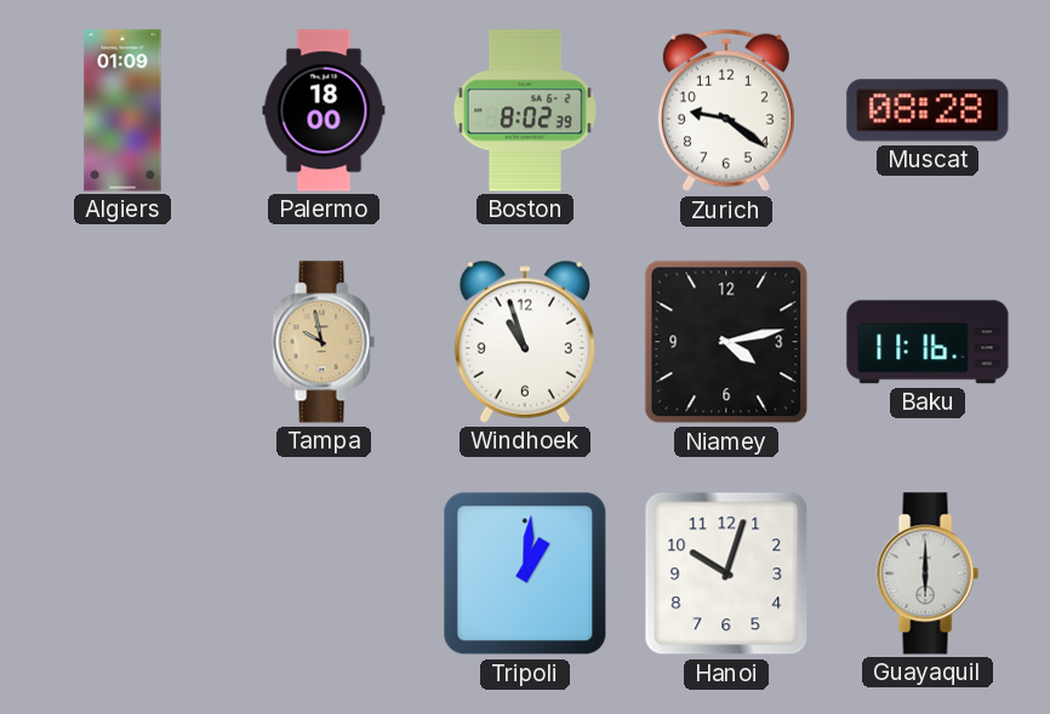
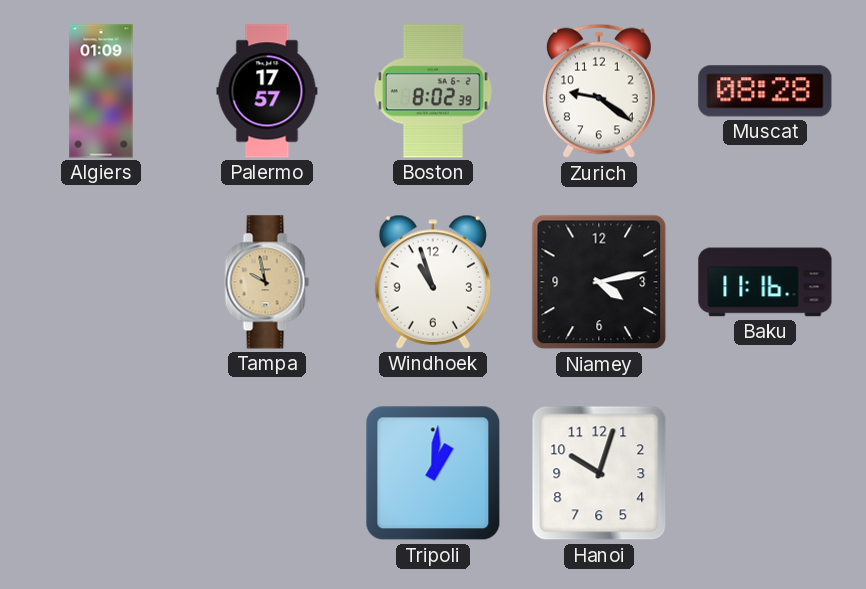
Palermo: 18:00 -> 17:57 (267, 91)
Guayaquil: 6:00 -> none (928, 573)
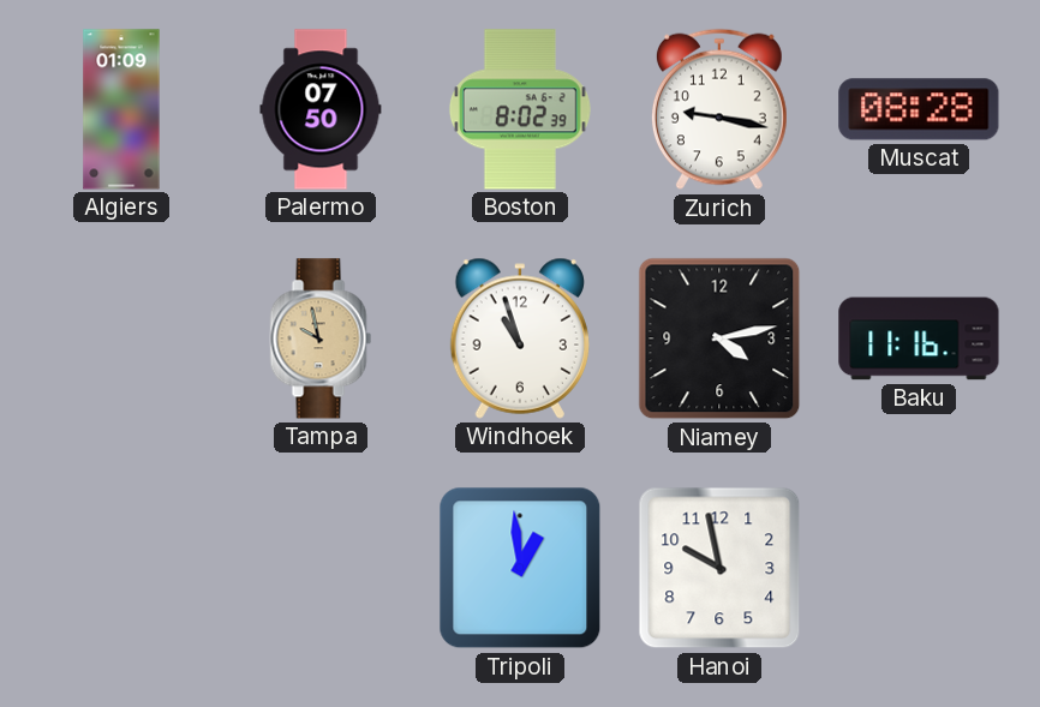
Palermo: 17:57 -> 07:50 (321, 109)
Zurich: 9:21 -> 9:17 (719, 109)
Tripoli: 1:01 -> 12:59 (520, 568)
Hanoi: 10:03 -> 9:58 (719, 568)
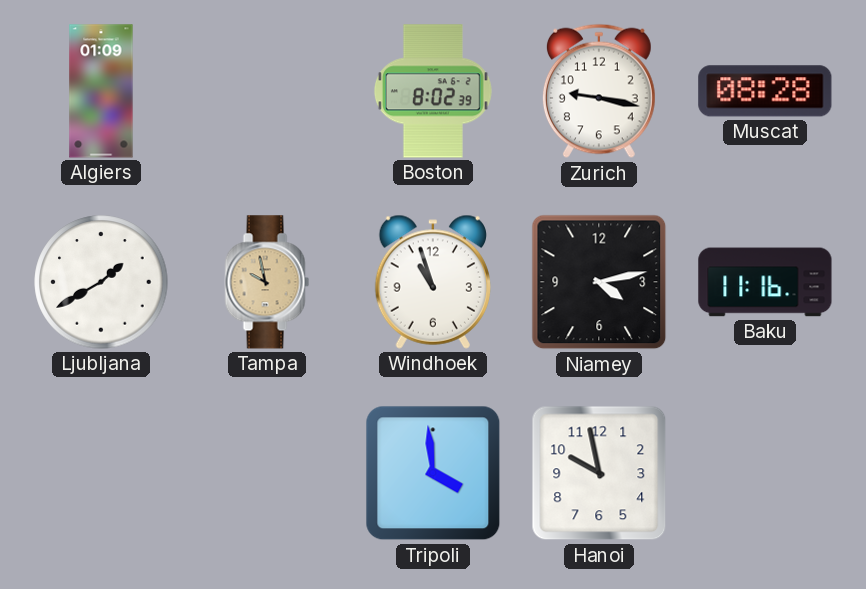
Palermo: 07:50 -> none (321, 109)
Ljubljana: none -> 1:40 (101, 282)
Tripoli: 12:59 -> 3:59 (433, 473)
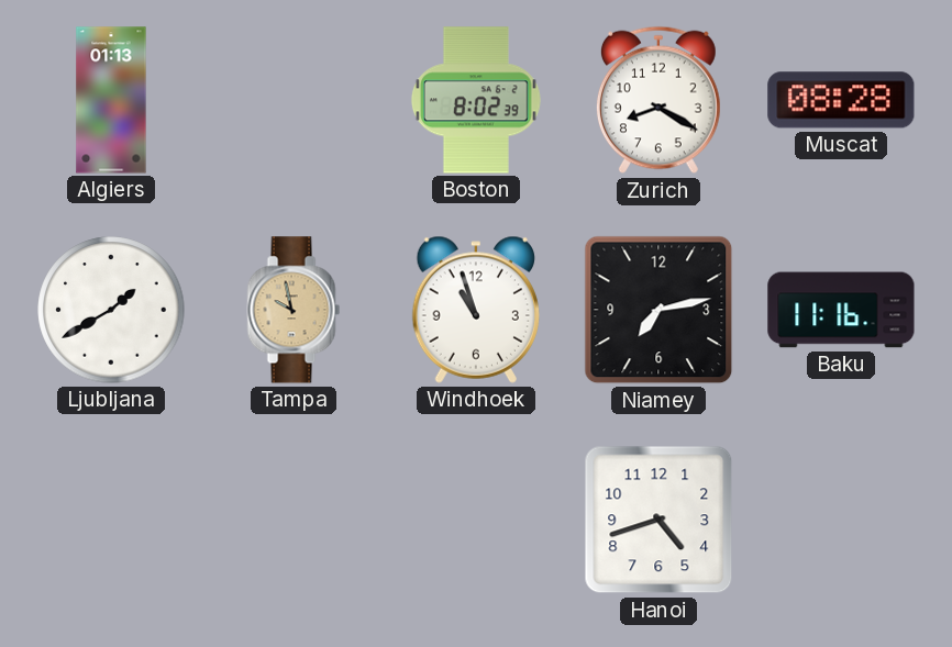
Algiers: 01:09 -> 01:13 (111, 100)
Zurich: 9:17 -> 8:20 (658, 100)
Niamey: 4:13 -> 7:13 (658, 310)
Tripoli: 3:59 -> none (433, 473)
Hanoi: 9:58 -> 4:42 (658, 520)
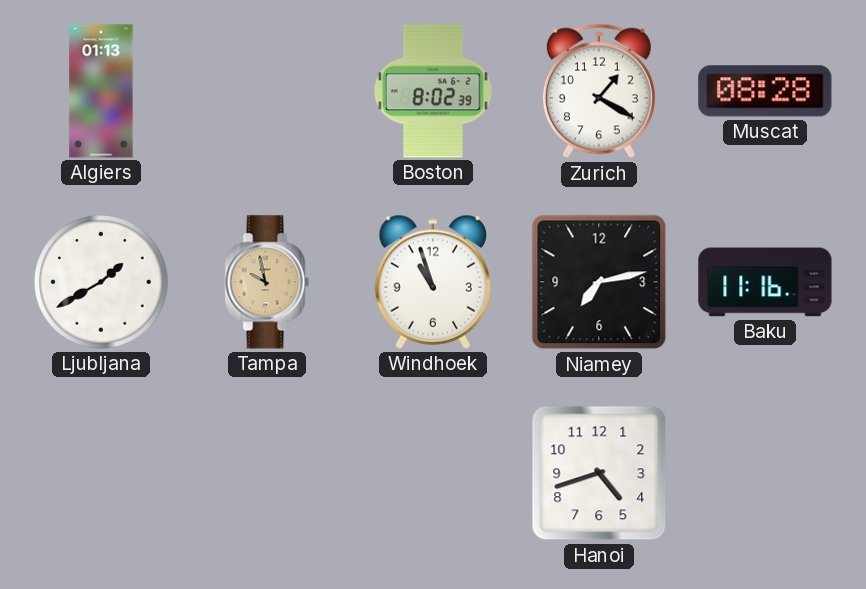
Zurich: 8:20 -> 1:20 (599, 91)
